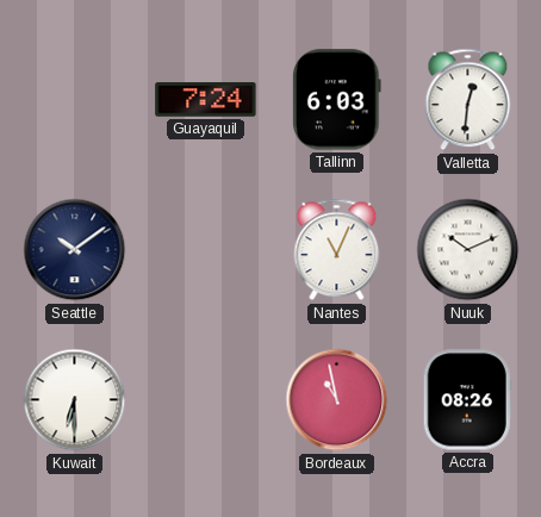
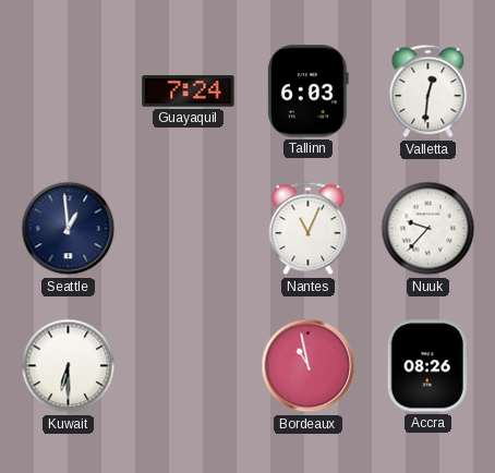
Seattle: 10:09 -> 12:59 (69, 229)
Nuuk: 10:11 -> 9:37 (428, 229)
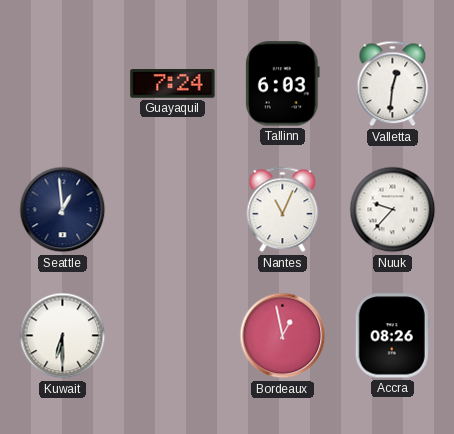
Bordeaux: 10:58 -> 12:58 (283, 336)
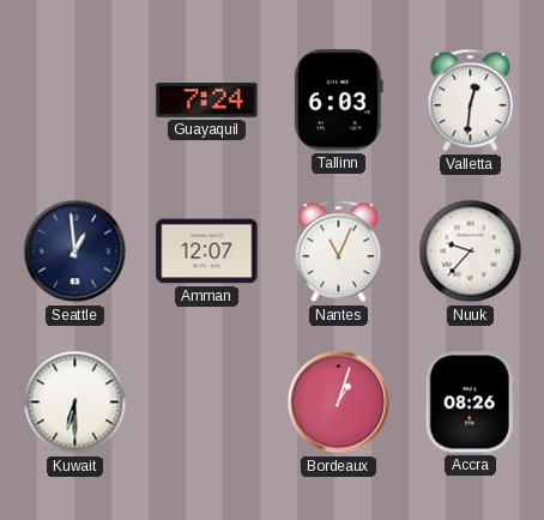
Amman: none -> 12:07 (207, 252)
Bordeaux: 12:58 -> 1:03 (339, 403)
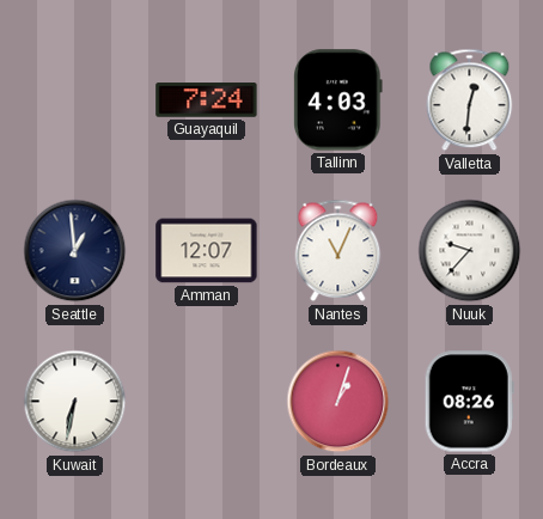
Tallinn: 6:03 -> 4:03 (337, 100)
Kuwait: 6:30 -> 6:32 (75, 402)
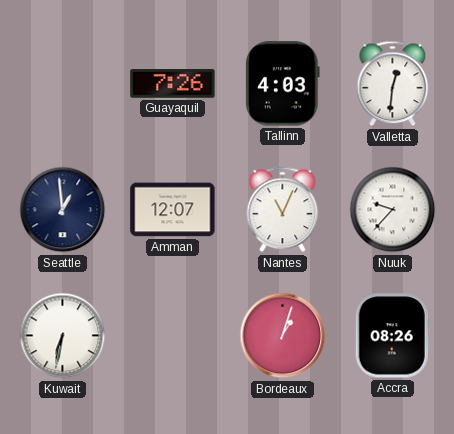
Guayaquil: 7:24 -> 7:26 (173, 84)
